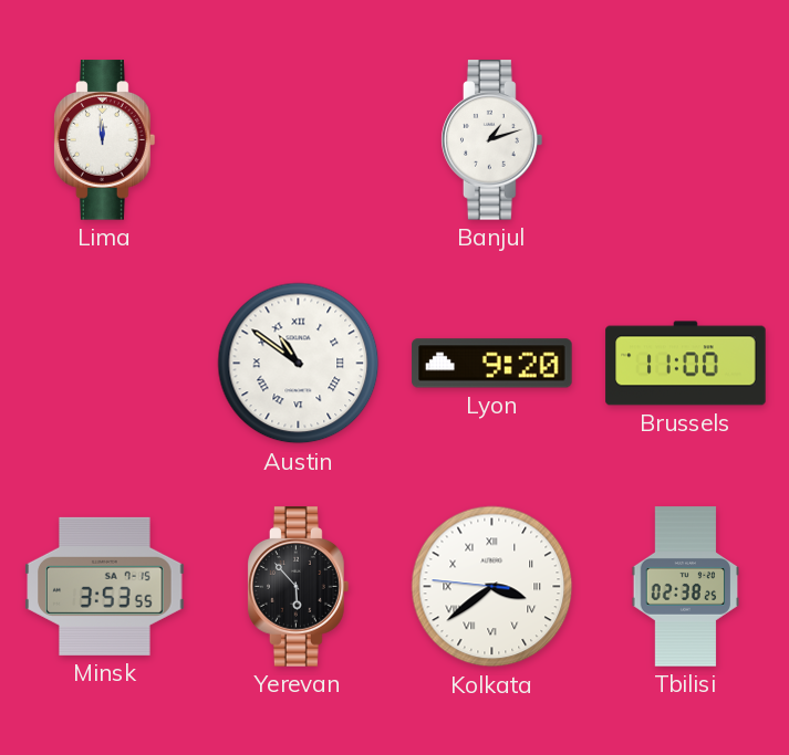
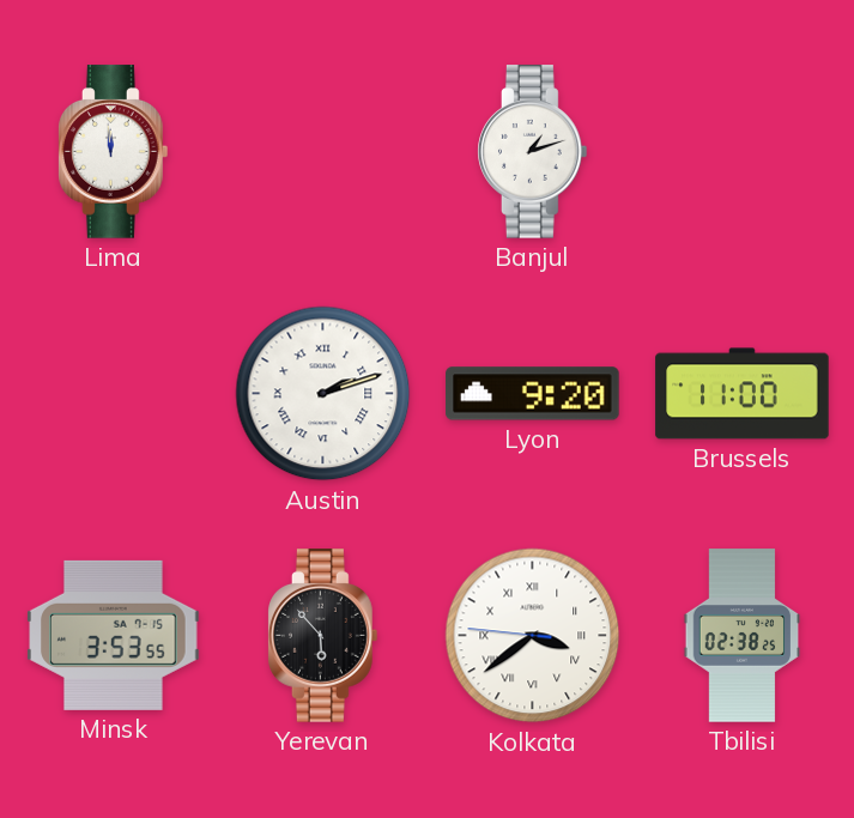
Austin: 10:51 -> 2:12 (323, 394)
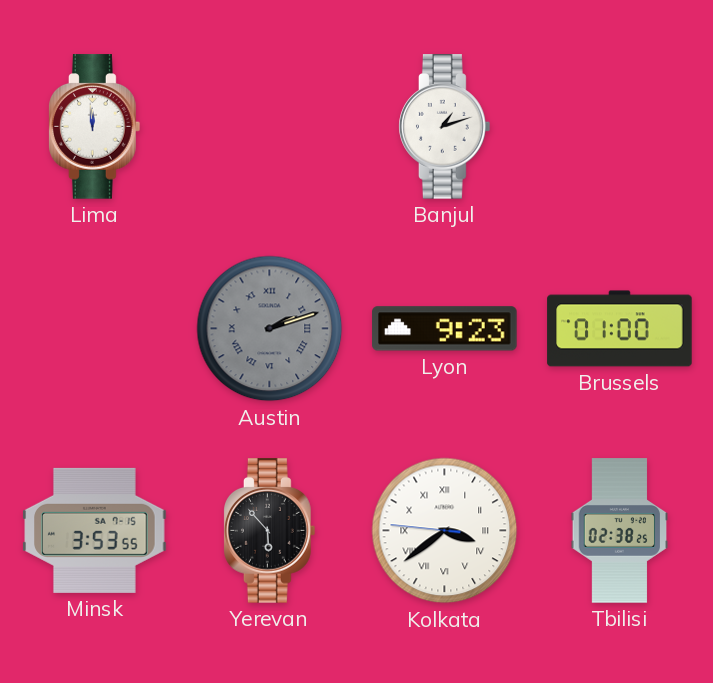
Austin dial: white -> grey (270, 329)
Lyon: 9:20 -> 9:23 (445, 329)
Brussels: 11:00 -> 01:00 (620, 329)
